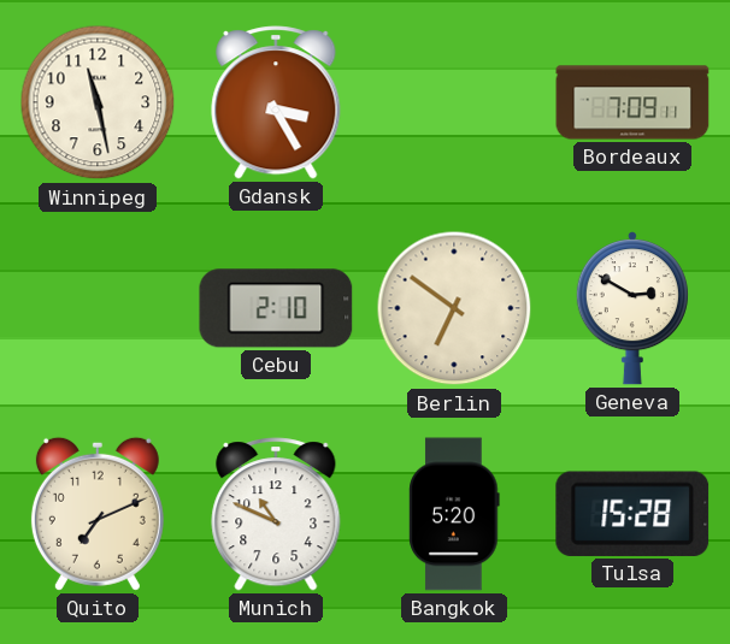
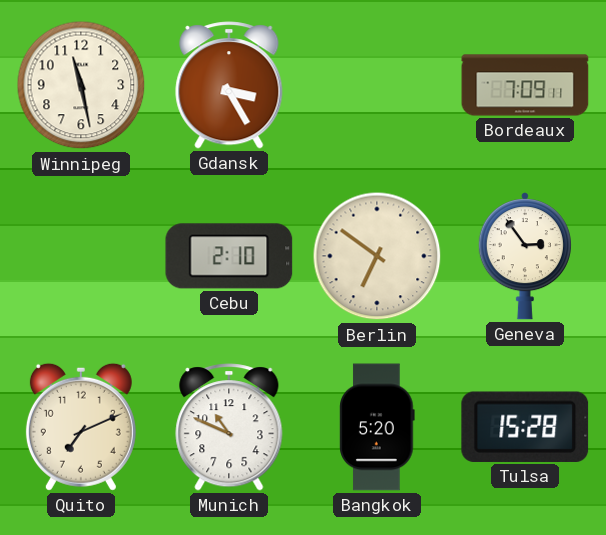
Geneva: 2:50 -> 2:54 (525, 256)
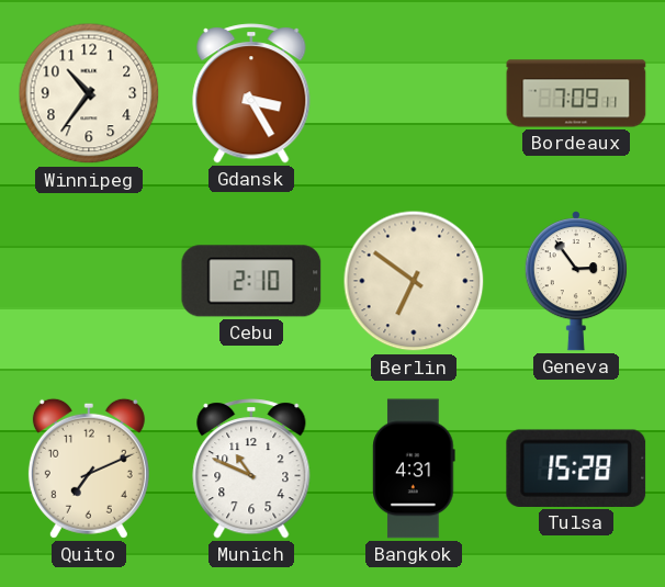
Winnipeg: 11:28 -> 10:36 (89, 93)
Bangkok: 5:20 -> 4:31 (414, 469)
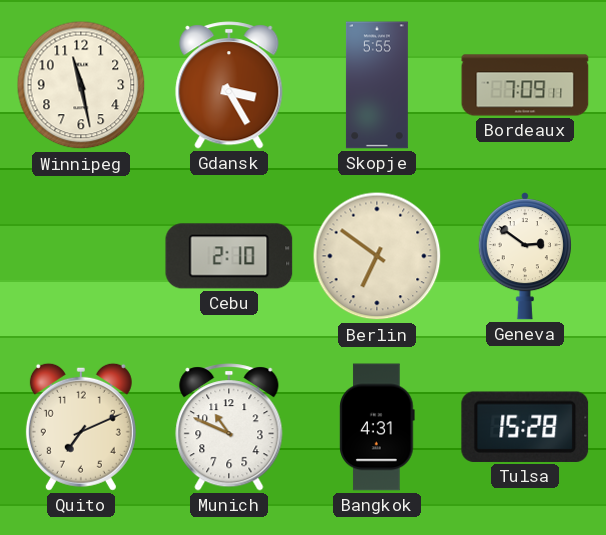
Winnipeg: 10:36 -> 11:28 (81, 85)
Skopje: none -> 5:55 (377, 85)
Geneva: 2:54 -> 2:51 (525, 256)
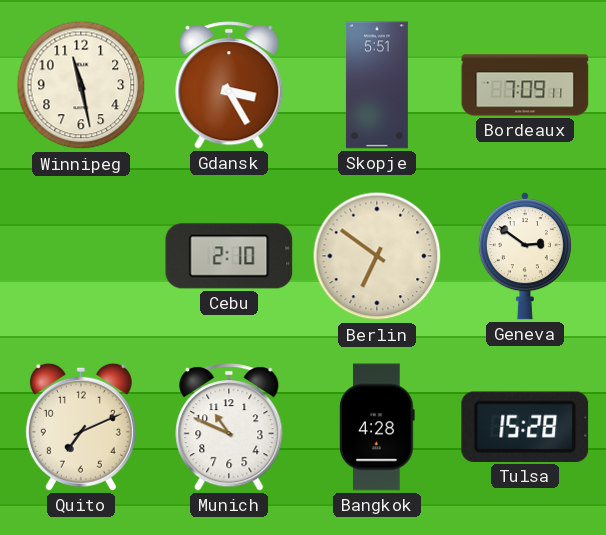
Skopje: 5:55 -> 5:51 (377, 85)
Bangkok: 4:31 -> 4:28 (377, 427)
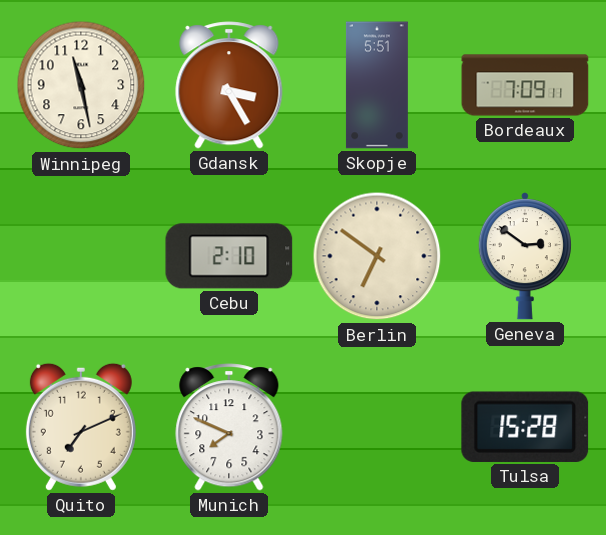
Munich: 10:49 -> 7:49 (229, 427)
Bangkok: 4:28 -> none (377, 427)
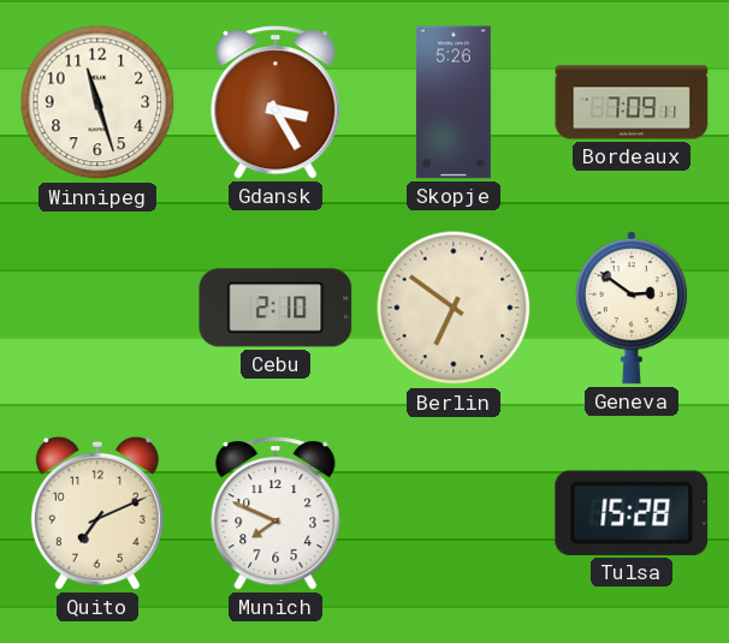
Winnipeg: 11:28 -> 11:27 (97, 102)
Skopje: 5:51 -> 5:26 (454, 102)
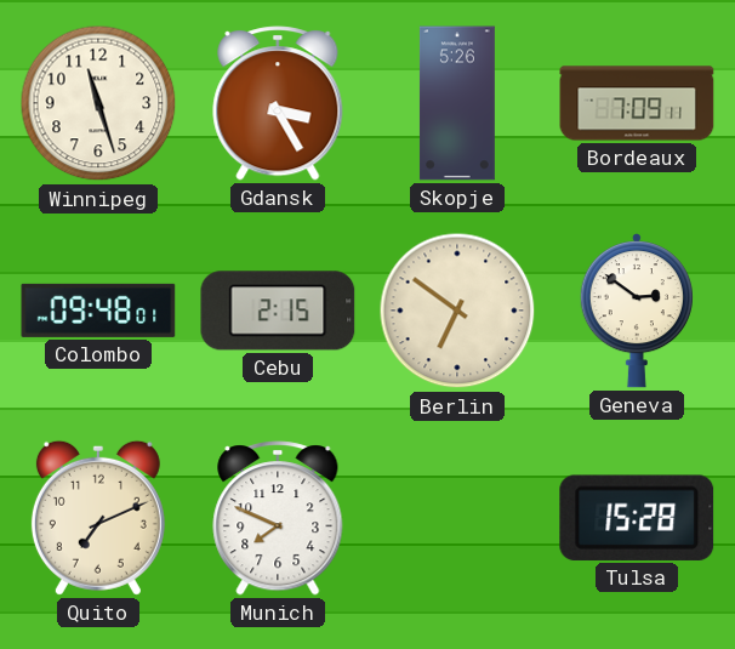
Colombo: none -> 09:48 (98, 311)
Cebu: 2:10 -> 2:15 (278, 311)
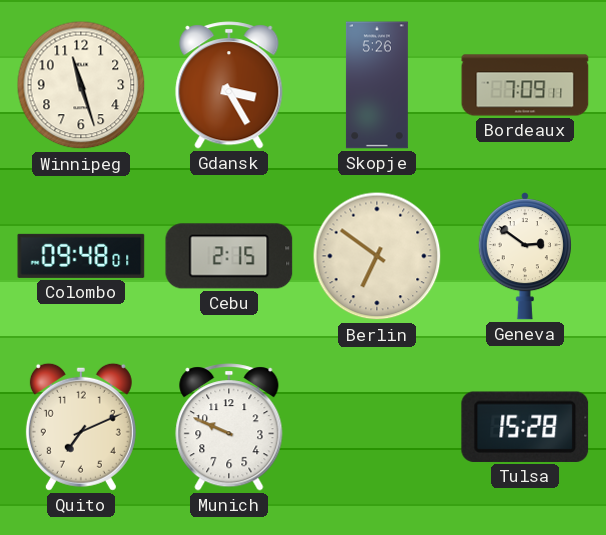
Munich: 7:49 -> 9:49 (229, 427)
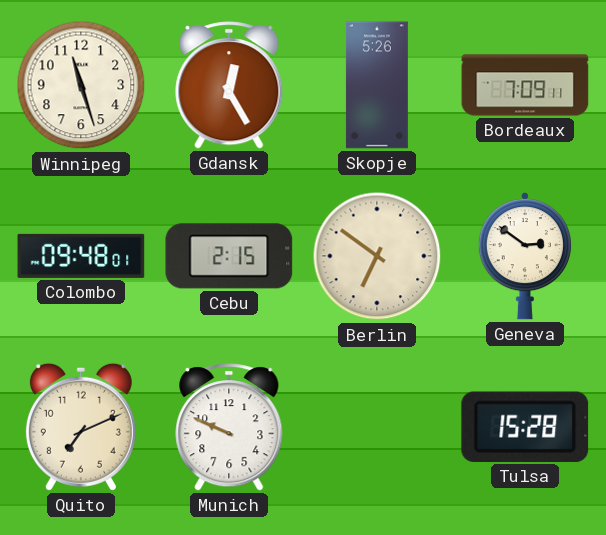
Gdansk: 3:25 -> 12:25 (229, 85)
